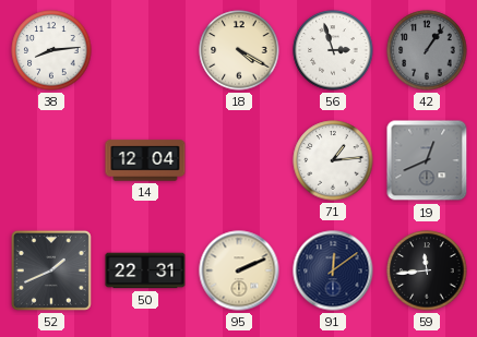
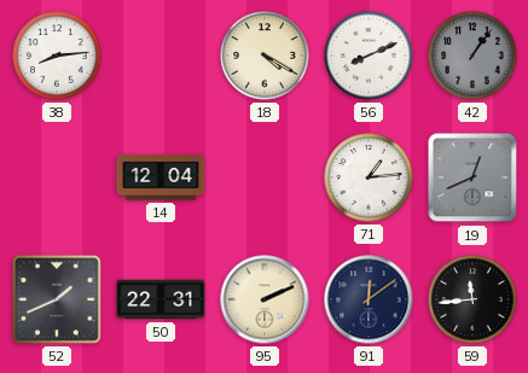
56: 2:57 -> 8:11 (369, 56)
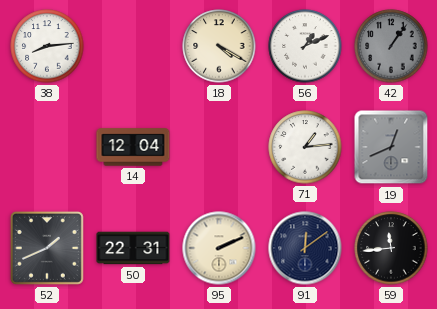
56: 8:11 -> 1:11 (305, 46)
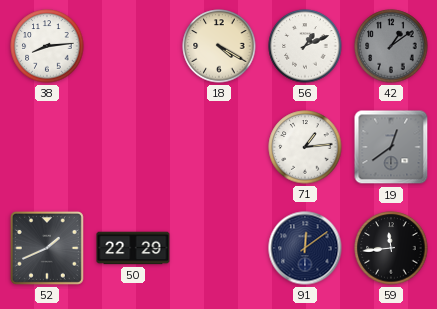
42: 1:06 -> 1:09 (391, 46)
14: 12:04 -> none (133, 147)
19: 12:41 -> 12:39 (391, 147)
50: 22:31 -> 22:29 (133, 248)
95: 2:11 -> none (219, 248)
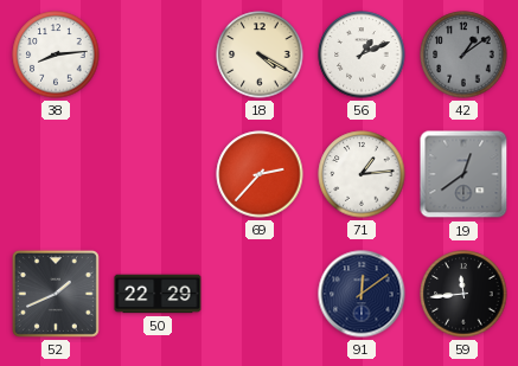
69: none -> 2:37 (260, 174)
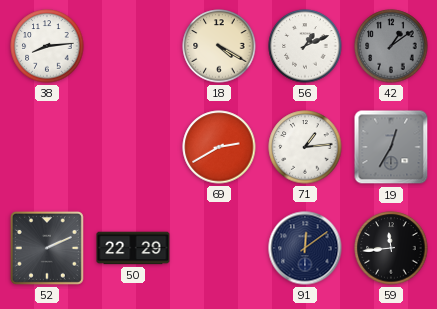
69: 2:37 -> 2:40 (219, 147)
19: 12:39 -> 12:35 (391, 147)
52: 1:41 -> 2:11 (47, 248)
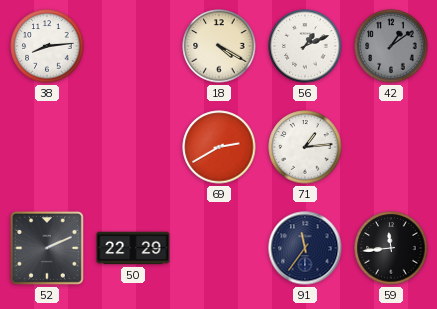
19: 12:35 -> none (391, 147)
91: 12:09 -> 11:36 (305, 248)
